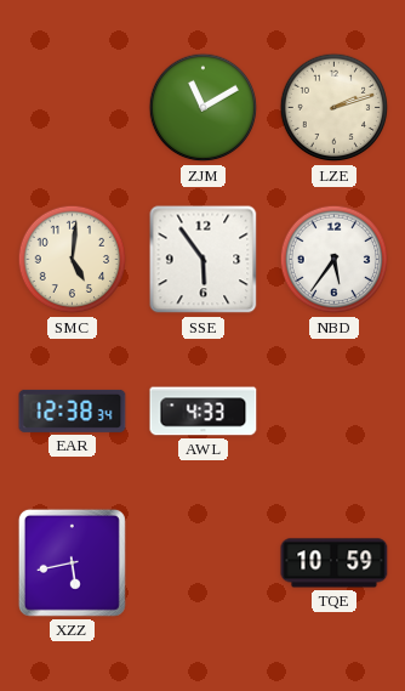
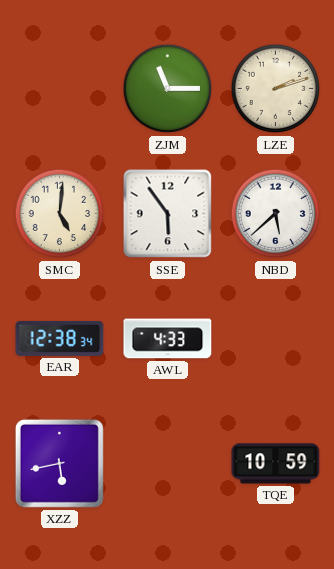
ZJM: 11:10 -> 11:15 (168, 89)
NBD: 5:36 -> 5:38 (276, 214)
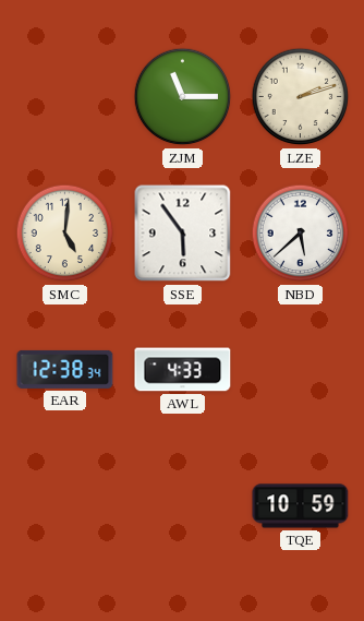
XZZ: 5:43 -> none (59, 463)
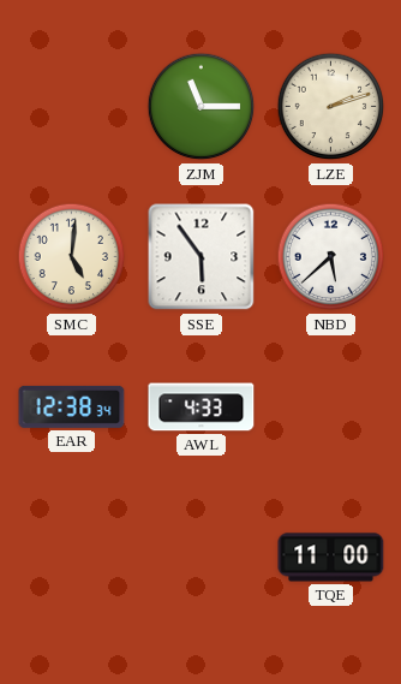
TQE: 10:59 -> 11:00 (331, 558)
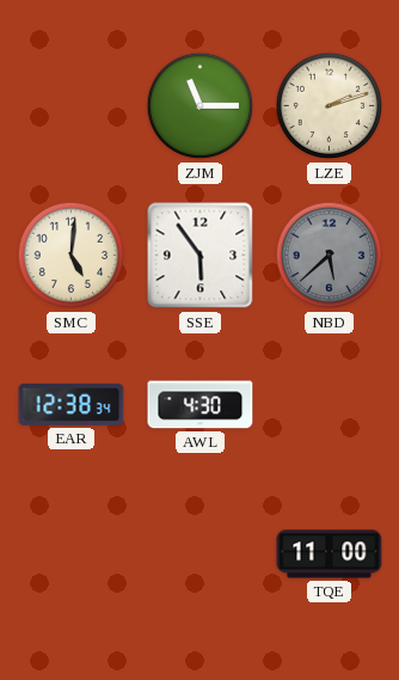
NBD dial: white -> grey (330, 256)
AWL: 4:33 -> 4:30 (201, 405)
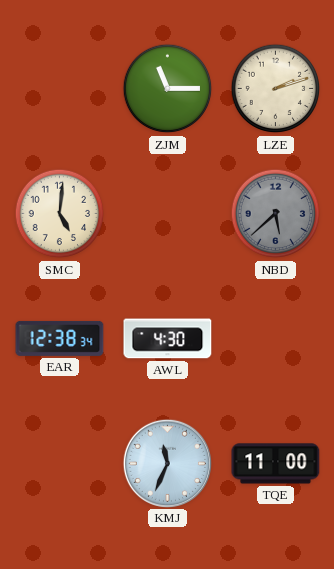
SSE: 5:54 -> none (201, 256)
KMJ: none -> 11:34 (167, 463)
